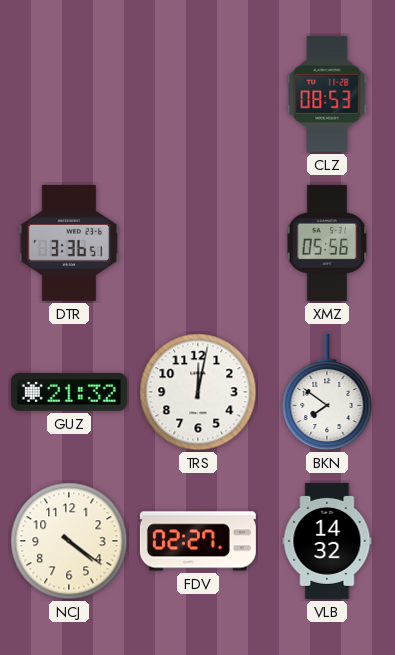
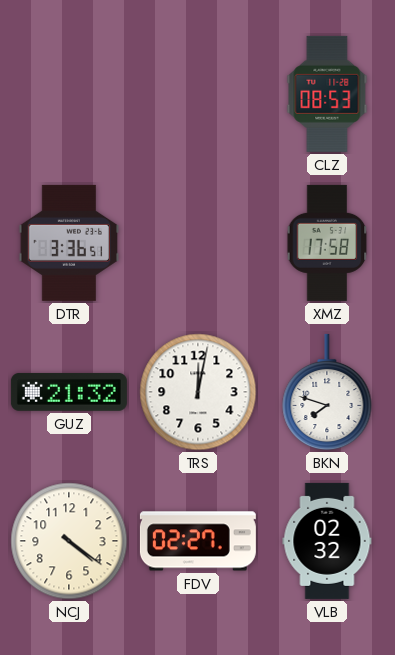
XMZ: 05:56 -> 17:58 (327, 243)
BKN: 7:51 -> 7:48 (327, 392)
VLB: 14:32 -> 02:32 (327, 541)
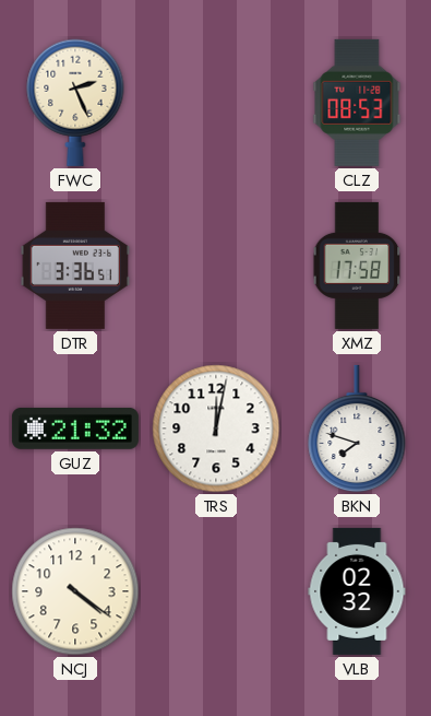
FWC: none -> 2:26 (75, 103)
FDV: 02:27 -> none (198, 541)
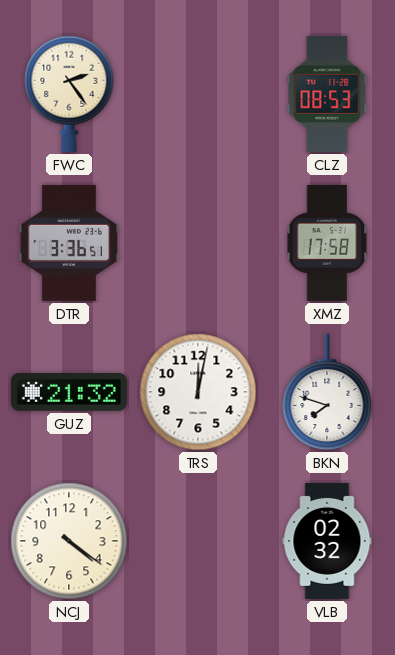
FWC: 2:26 -> 2:24 (69, 94)
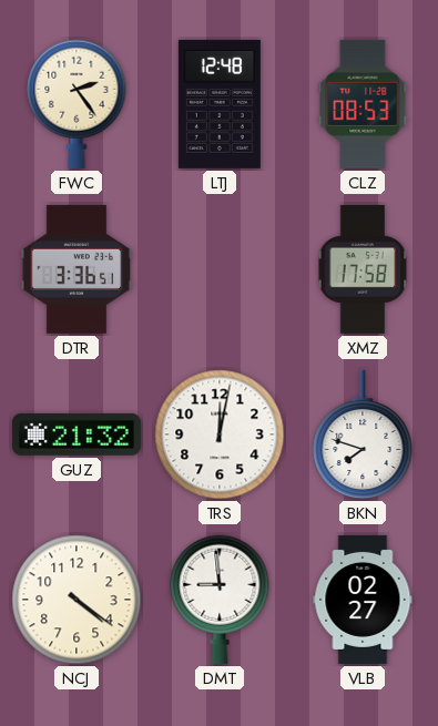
LTJ: none -> 12:48 (220, 104)
DMT: none -> 8:59 (220, 600)
VLB: 02:32 -> 02:27 (363, 600)
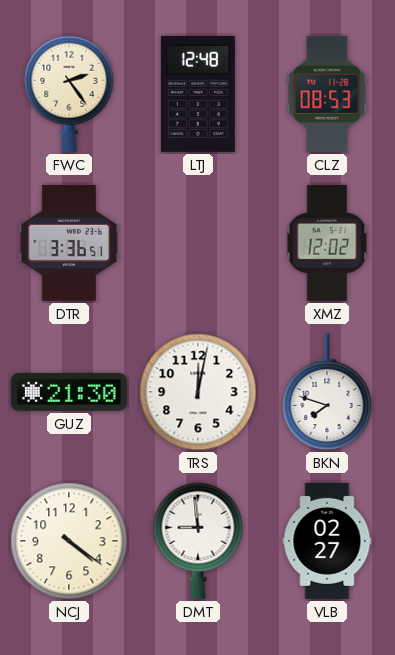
XMZ: 17:58 -> 12:02 (327, 243)
GUZ: 21:32 -> 21:30 (69, 392)
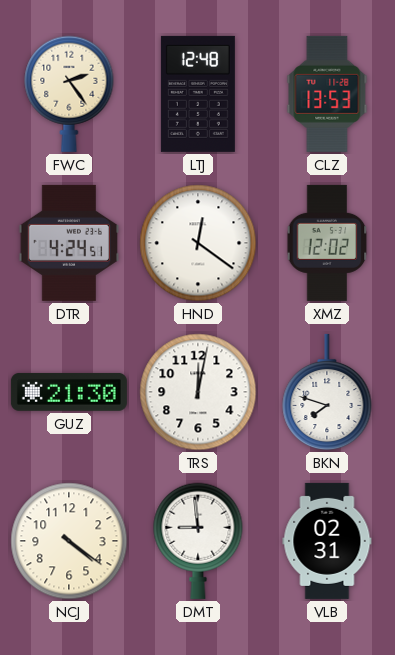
CLZ: 08:53 -> 13:53 (327, 94)
DTR: 3:36 -> 4:24 (68, 243)
HND: none -> 12:21 (198, 243)
VLB: 02:27 -> 02:31 (327, 541)
